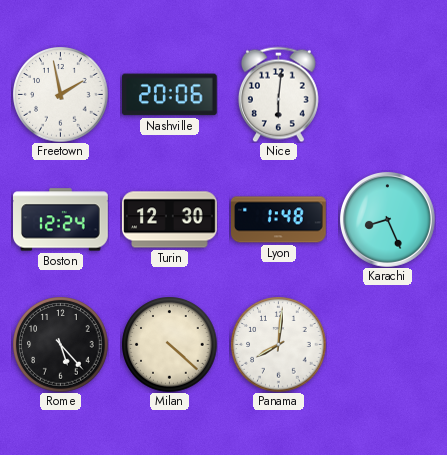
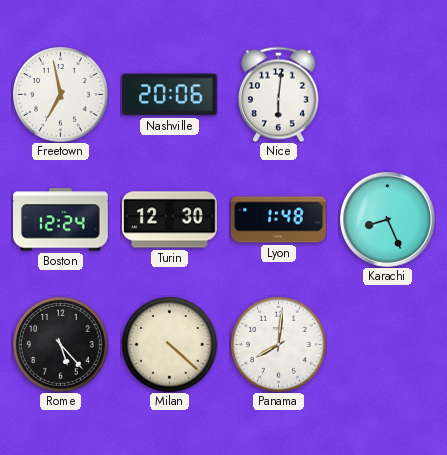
Freetown: 1:58 -> 6:58 (60, 94)
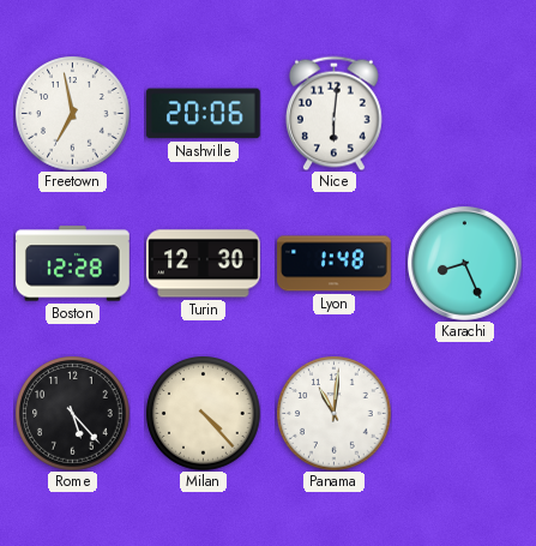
Boston: 12:24 -> 12:28 (73, 264)
Milan: 4:22 -> 4:23 (203, 413)
Panama: 8:01 -> 11:01 (333, 413)
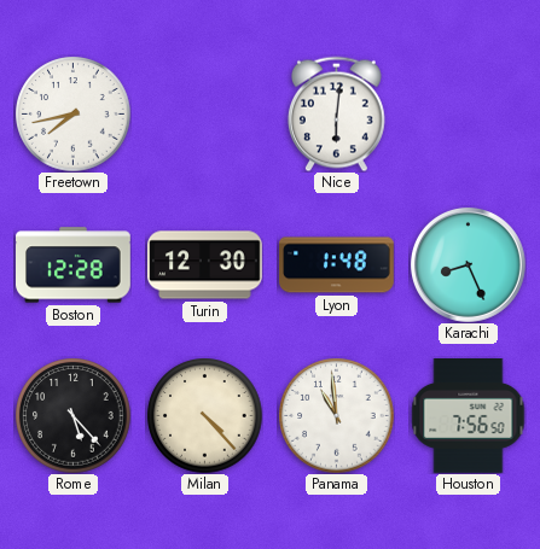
Freetown: 6:58 -> 7:43 (72, 113)
Nashville: 20:06 -> none (203, 114)
Panama: 11:01 -> 10:59 (336, 415)
Houston: none -> 7:56 (469, 416)
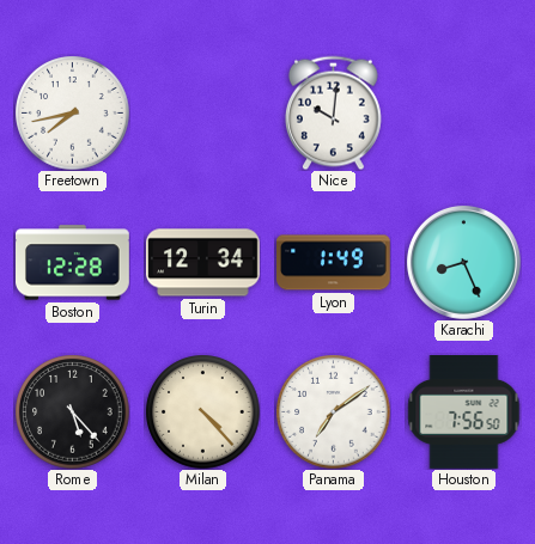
Nice: 6:01 -> 10:01 (333, 112)
Turin: 12:30 -> 12:34 (203, 263)
Lyon: 1:48 -> 1:49 (334, 263)
Panama: 10:59 -> 7:09 (333, 411)
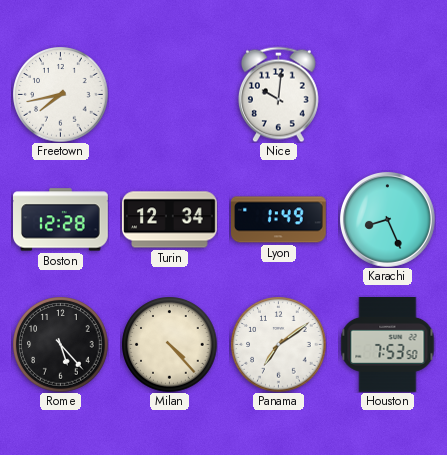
Houston: 7:56 -> 7:53 (388, 345)
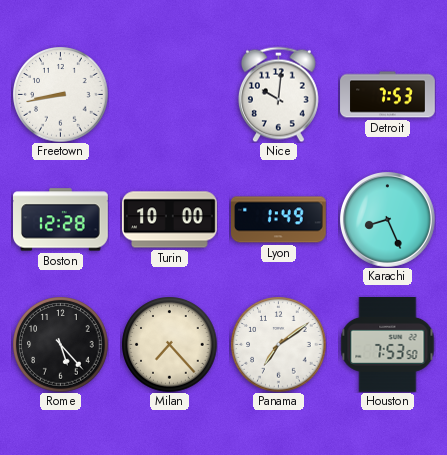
Freetown: 7:43 -> 8:43 (60, 94)
Detroit: none -> 7:53 (388, 95)
Turin: 12:34 -> 10:00 (170, 220)
Milan: 4:23 -> 7:23 (169, 344)
